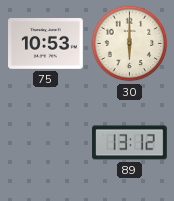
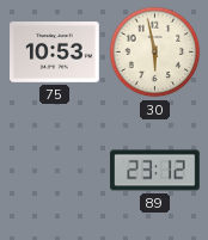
30: 6:00 -> 5:58 (155, 53)
89: 13:12 -> 23:12 (155, 171)
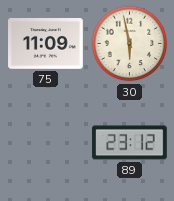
75: 10:53 -> 11:09 (46, 44)
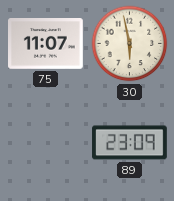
75: 11:09 -> 11:07 (46, 44)
89: 23:12 -> 23:09 (130, 143)
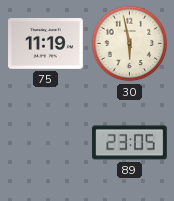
75: 11:07 -> 11:19 (46, 44)
89: 23:09 -> 23:05 (130, 143)
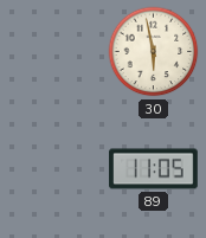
75: 11:19 -> none (46, 44)
89: 23:05 -> 11:05 (154, 169)
